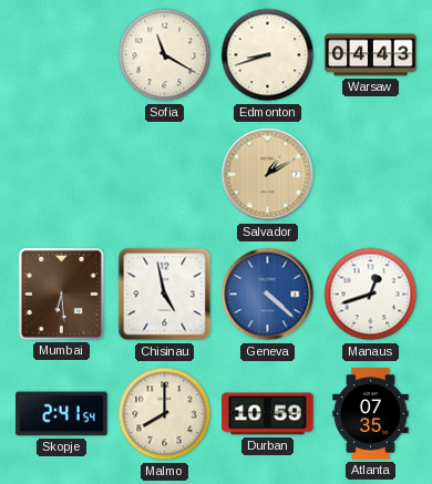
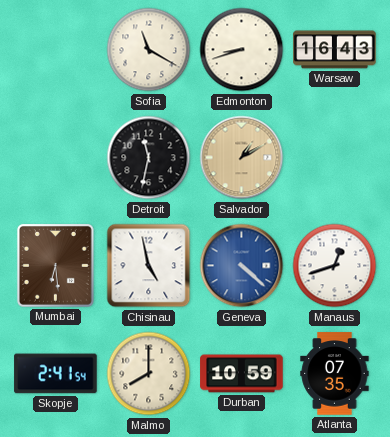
Warsaw: 04:43 -> 16:43 (335, 50)
Detroit: none -> 11:32 (149, 158)
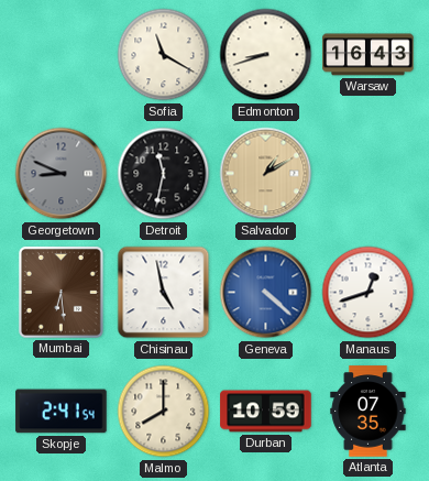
Georgetown: none -> 8:49 (62, 174)
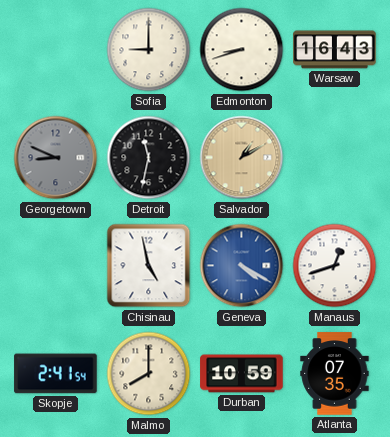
Sofia: 11:20 -> 9:00 (149, 50)
Mumbai: 6:29 -> none (61, 293)
Geneva: 4:22 -> 4:20 (242, 266)
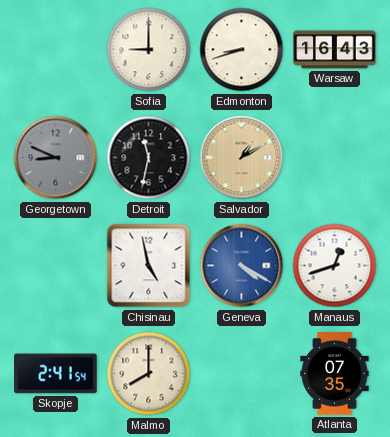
Durban: 10:59 -> none (242, 374)
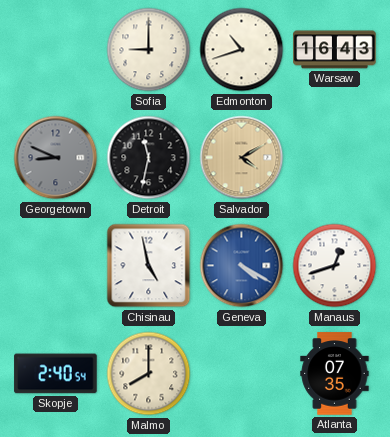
Edmonton: 8:42 -> 10:42 (242, 50)
Salvador: 1:10 -> 4:10 (242, 158)
Skopje: 2:41 -> 2:40 (56, 374)
